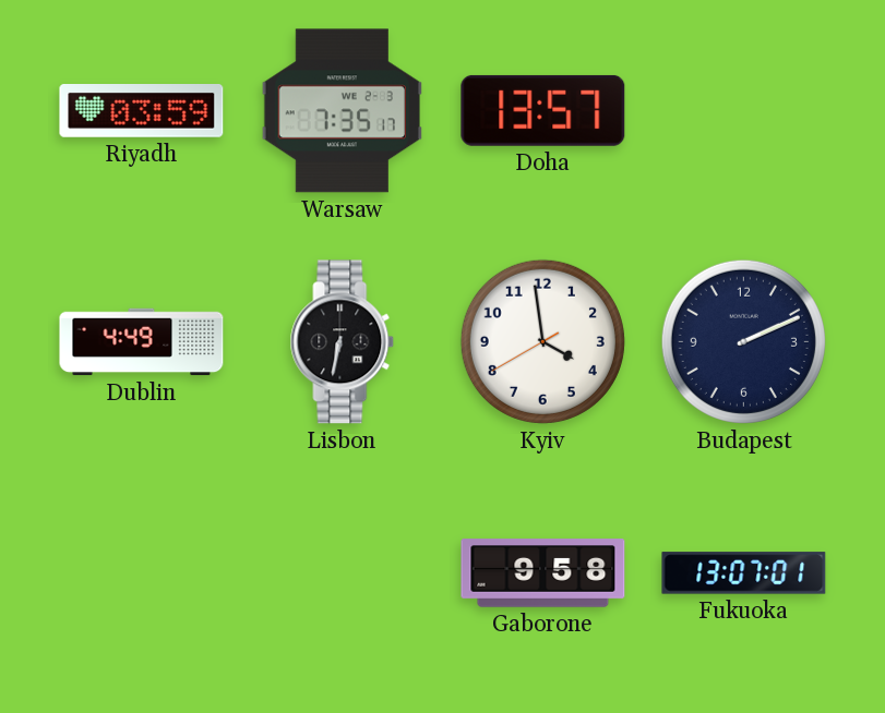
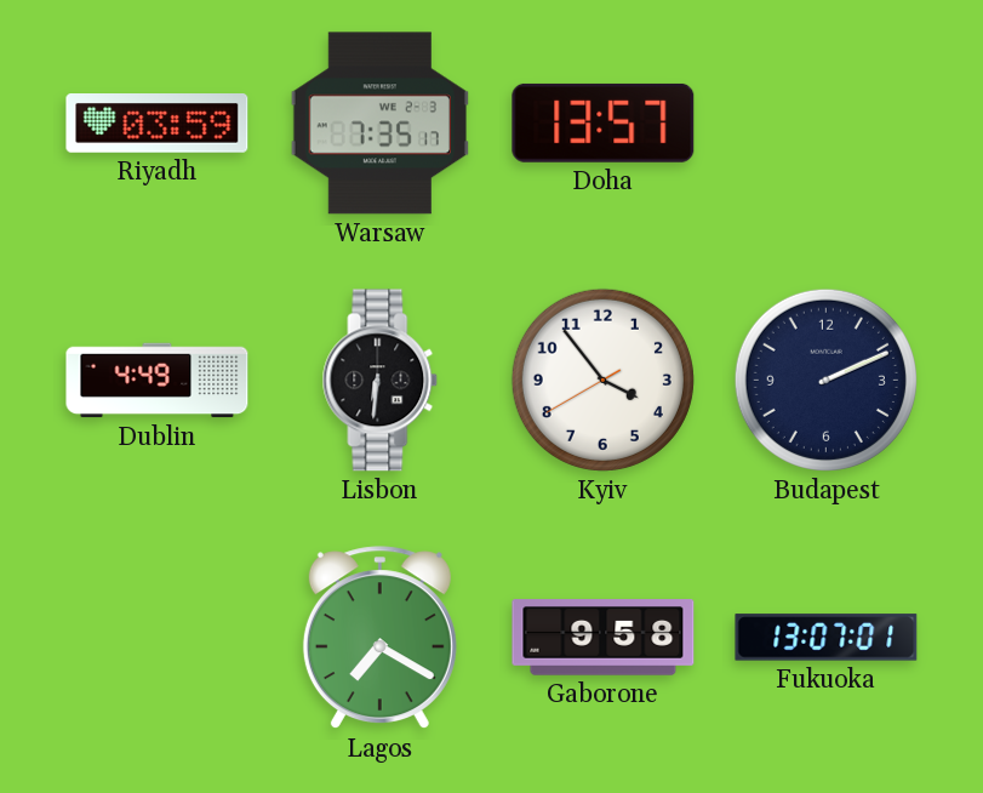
Lisbon: 6:32 -> 6:31 (381, 381)
Kyiv: 3:58 -> 3:53 (602, 380)
Lagos: none -> 7:20 (379, 638)
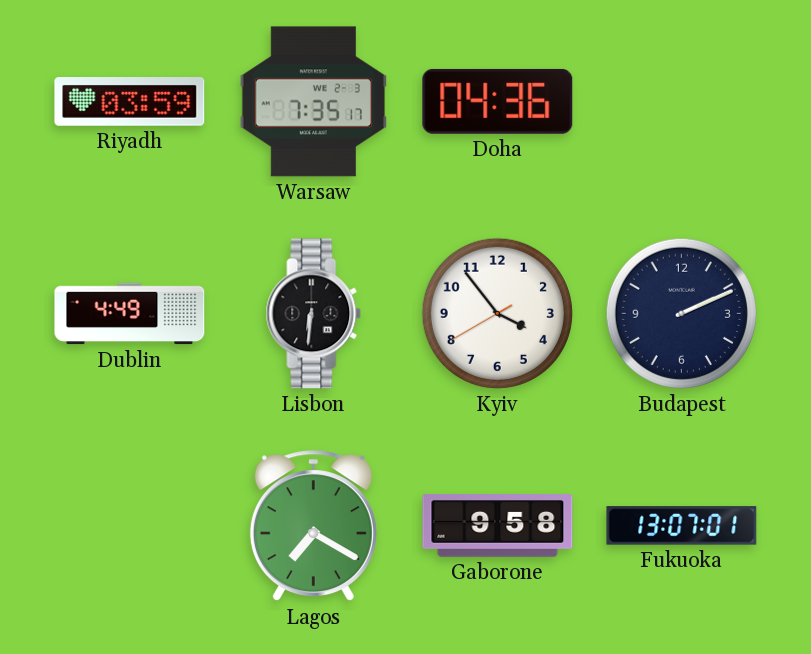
Doha: 13:57 -> 04:36 (498, 101)
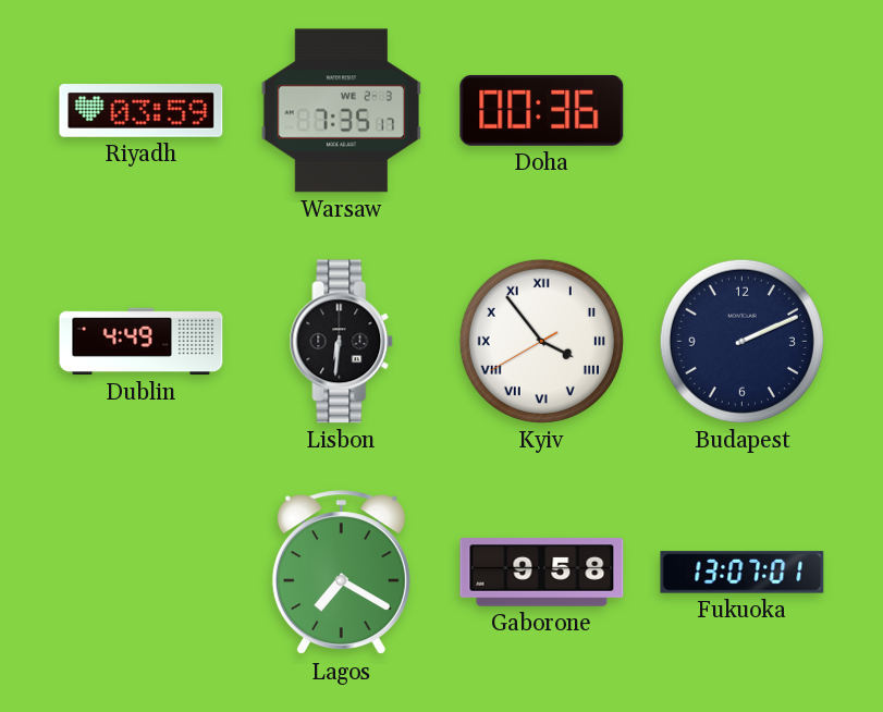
Doha: 04:36 -> 00:36 (542, 110)
Kyiv numerals: Arabic -> Roman (541, 341)
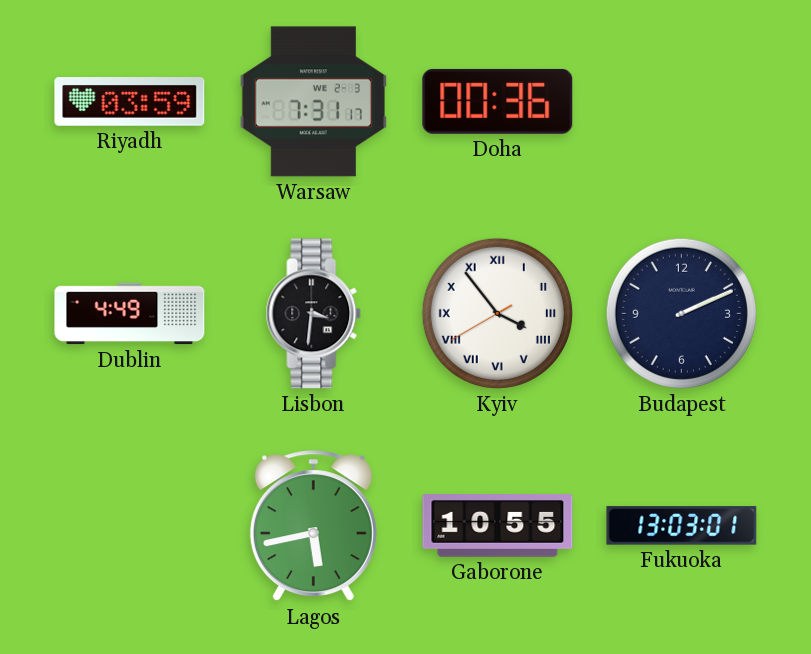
Warsaw: 7:35 -> 7:31 (313, 102)
Lisbon: 6:31 -> 3:31 (314, 314)
Lagos: 7:20 -> 5:43 (313, 526)
Gaborone: 9:58 -> 10:55 (498, 526)
Fukuoka: 13:07 -> 13:03 (682, 526)
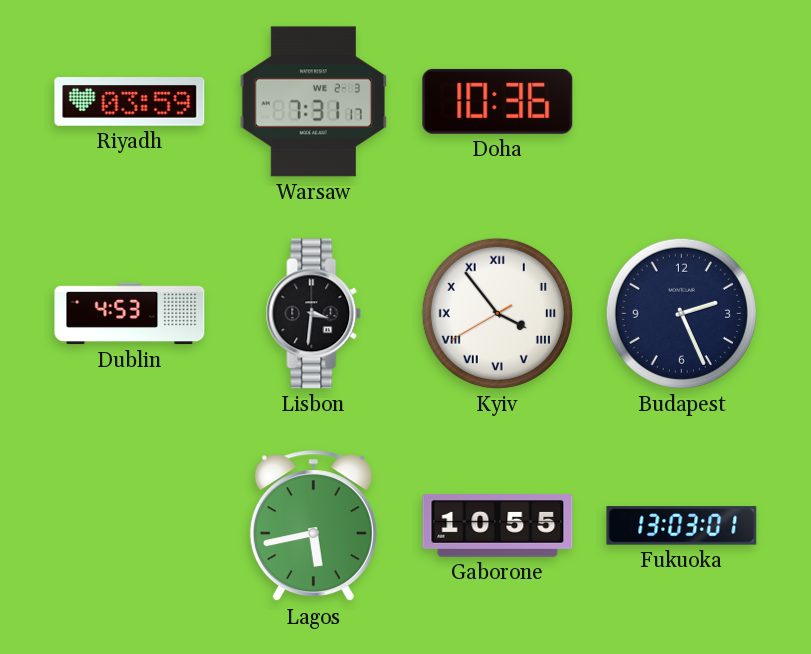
Doha: 00:36 -> 10:36 (498, 101)
Dublin: 4:49 -> 4:53 (130, 314)
Budapest: 2:11 -> 2:26 (681, 313)
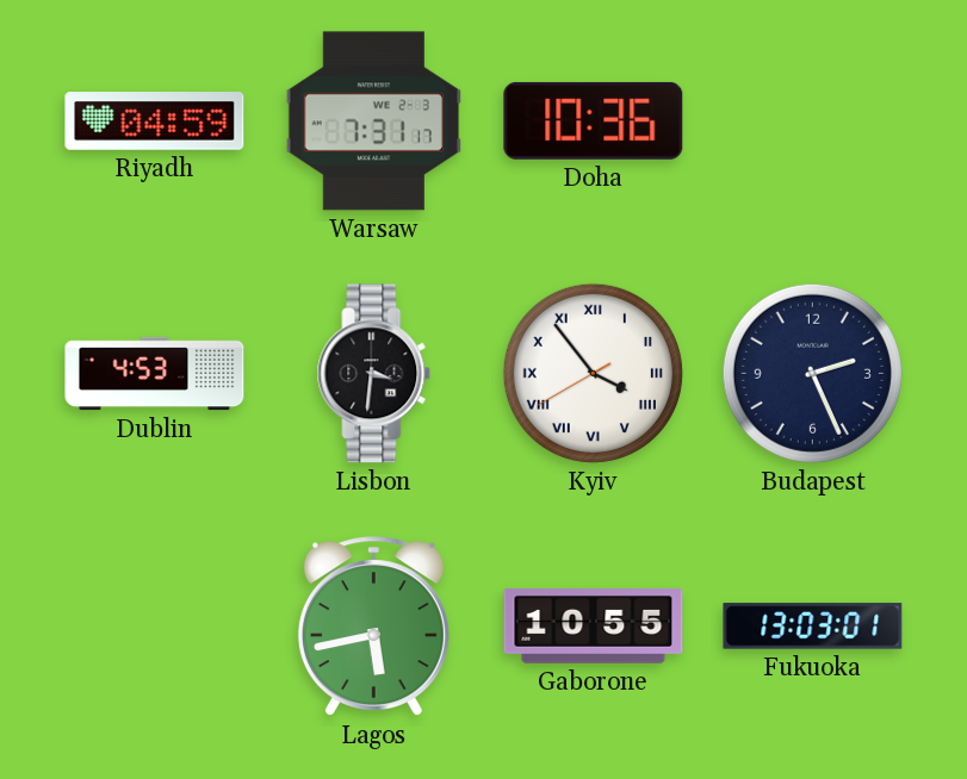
Riyadh: 03:59 -> 04:59 (155, 121)
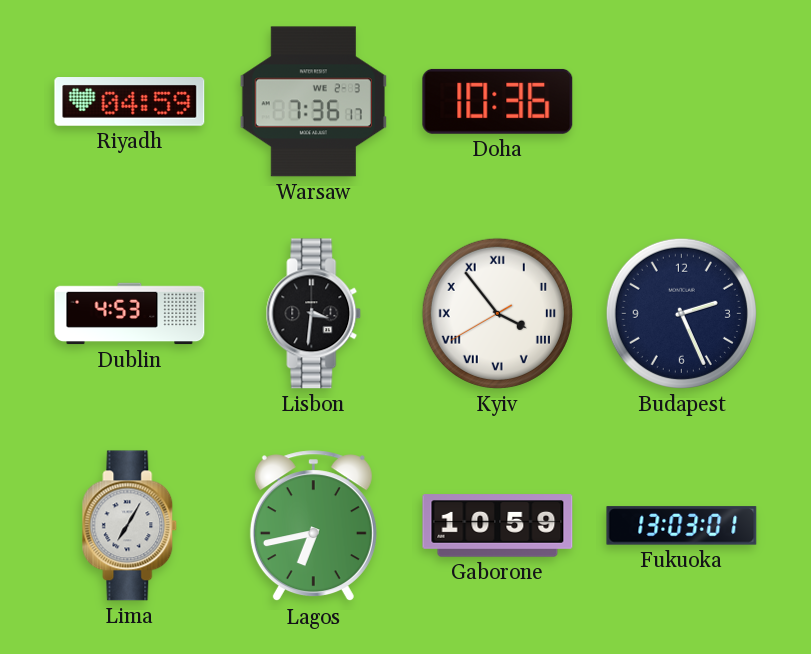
Warsaw: 7:31 -> 7:36 (313, 102)
Lima: none -> 7:05 (130, 526)
Lagos: 5:43 -> 6:43 (313, 526)
Gaborone: 10:55 -> 10:59 (498, 526)
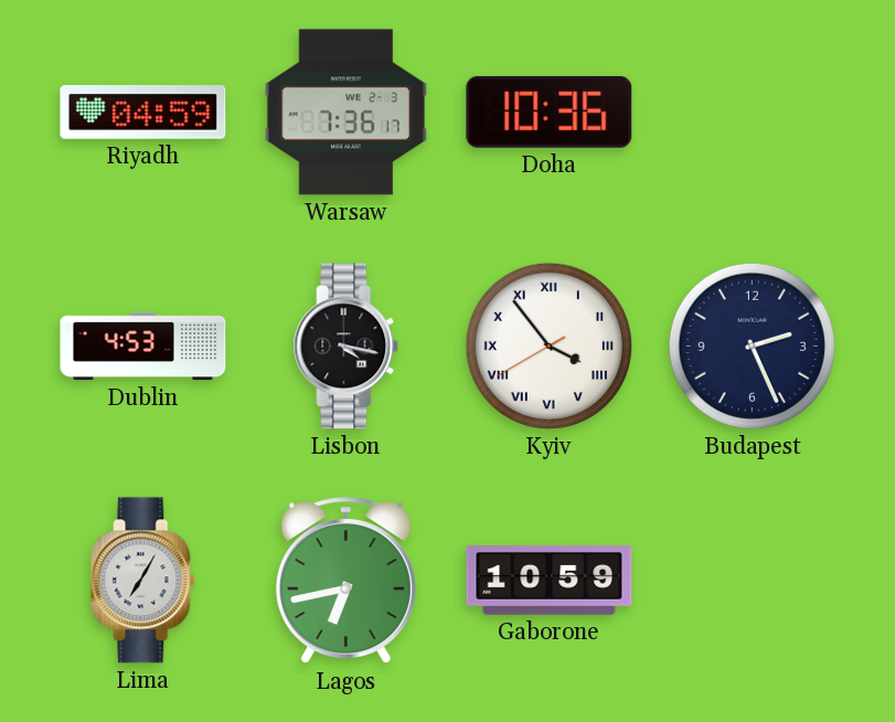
Lisbon: 3:31 -> 4:17 (347, 347)
Fukuoka: 13:03 -> none (682, 526)
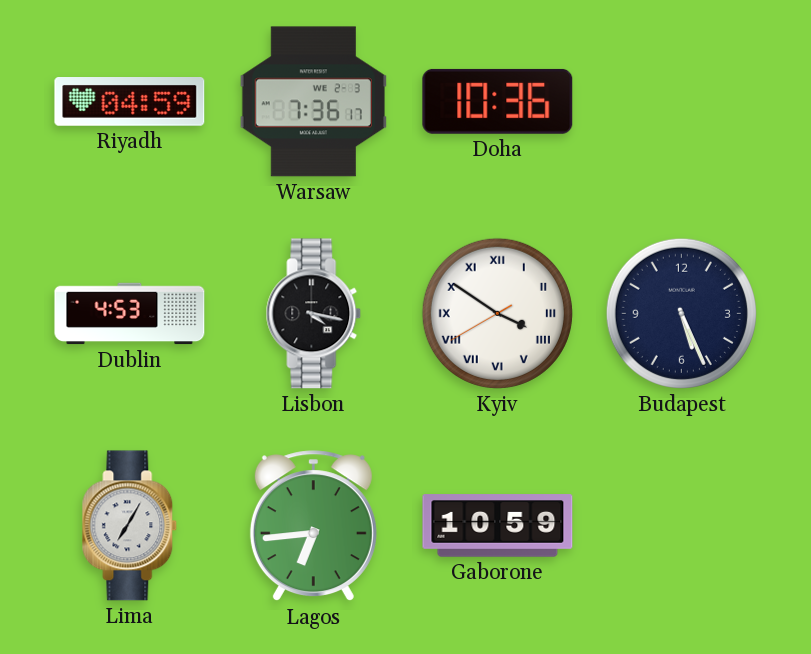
Kyiv: 3:53 -> 3:50 (497, 313)
Budapest: 2:26 -> 5:26 (681, 313)
Lagos: 6:43 -> 6:44 (313, 526)
